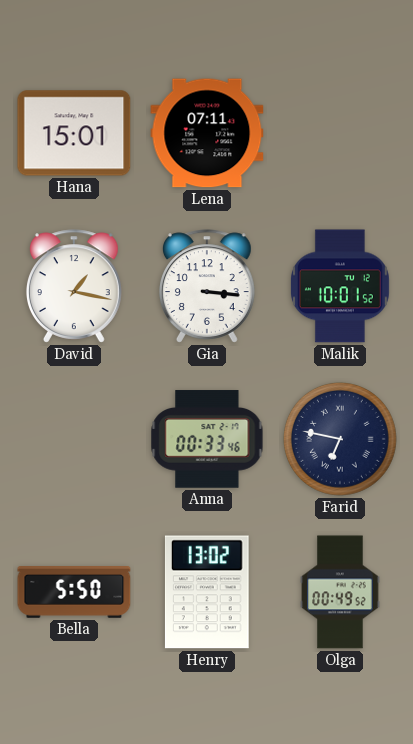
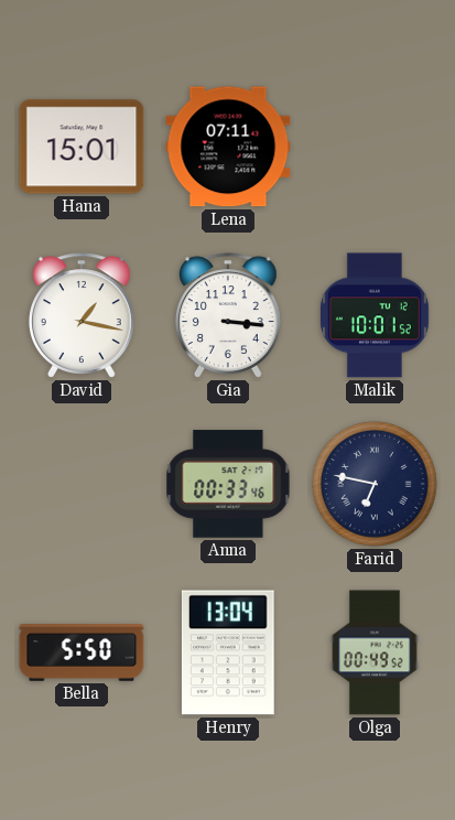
Henry: 13:02 -> 13:04 (228, 652)
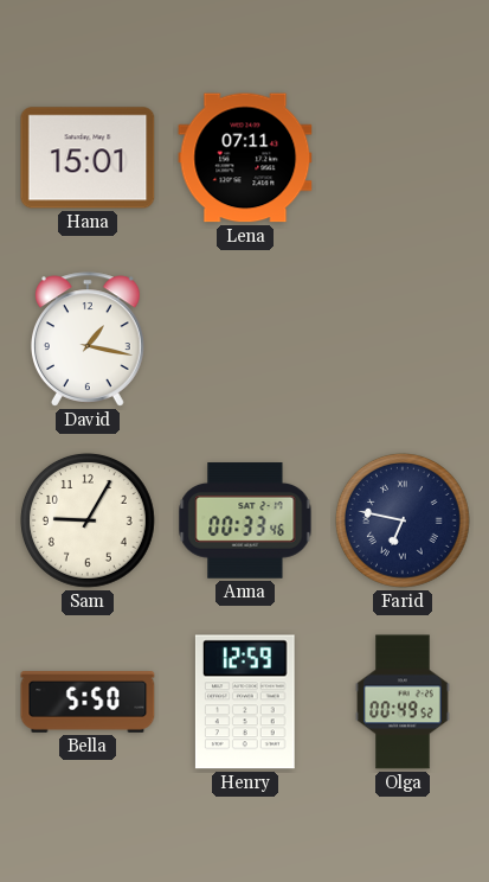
Gia: 3:16 -> none (228, 315)
Malik: 10:01 -> none (375, 315)
Sam: none -> 9:05 (88, 520)
Henry: 13:04 -> 12:59 (245, 702)
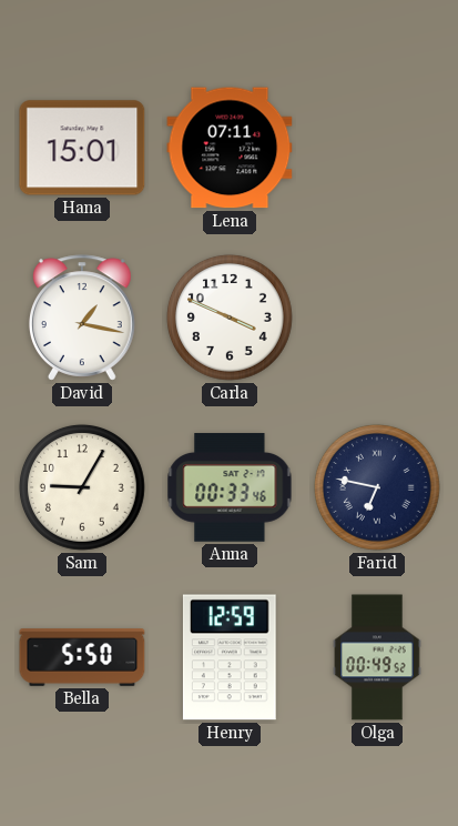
Carla: none -> 3:49 (230, 318)
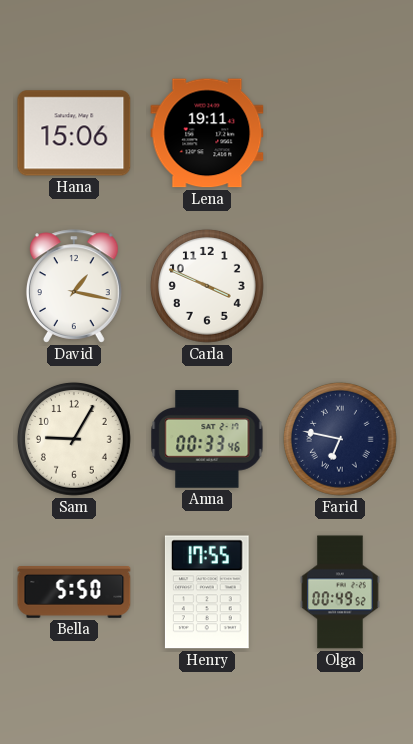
Hana: 15:01 -> 15:06 (74, 133)
Lena: 07:11 -> 19:11 (207, 133)
Henry: 12:59 -> 17:55 (207, 592)
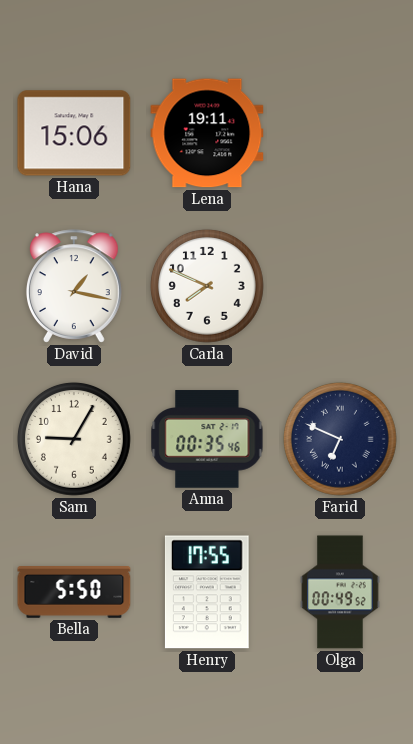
Carla: 3:49 -> 7:49 (207, 286)
Anna: 00:33 -> 00:35 (207, 439)
Farid: 6:47 -> 6:49 (340, 439)
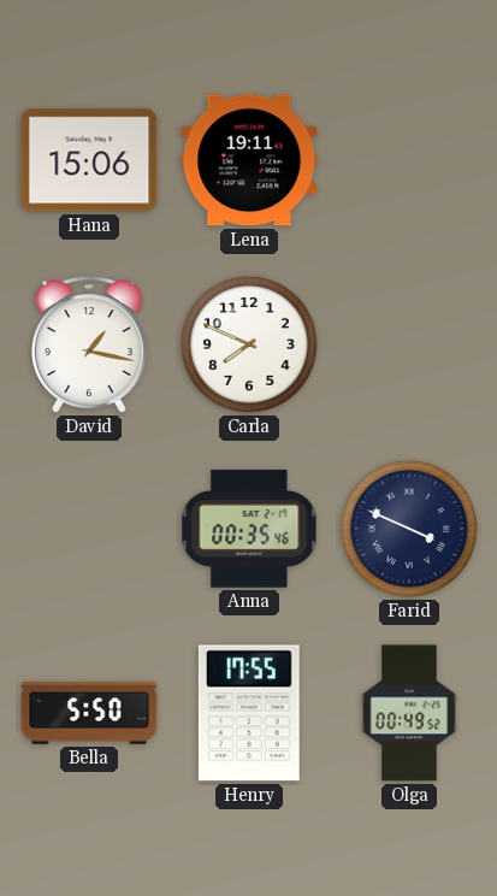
Sam: 9:05 -> none (74, 439)
Farid: 6:49 -> 3:49 (409, 529)
